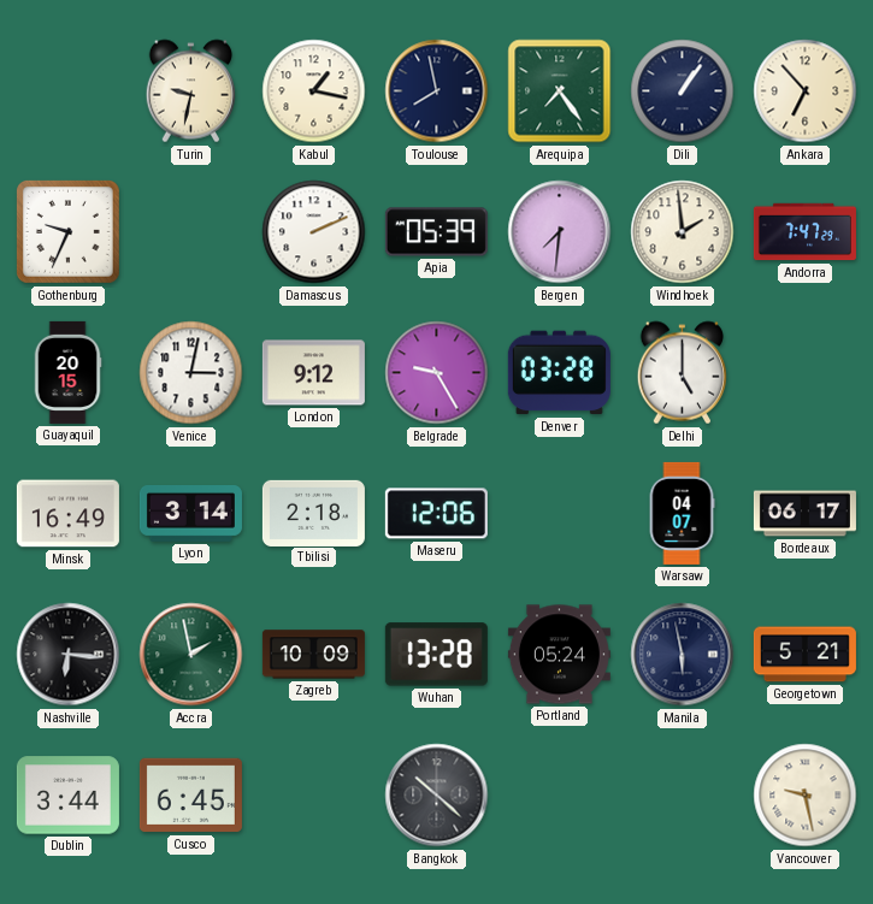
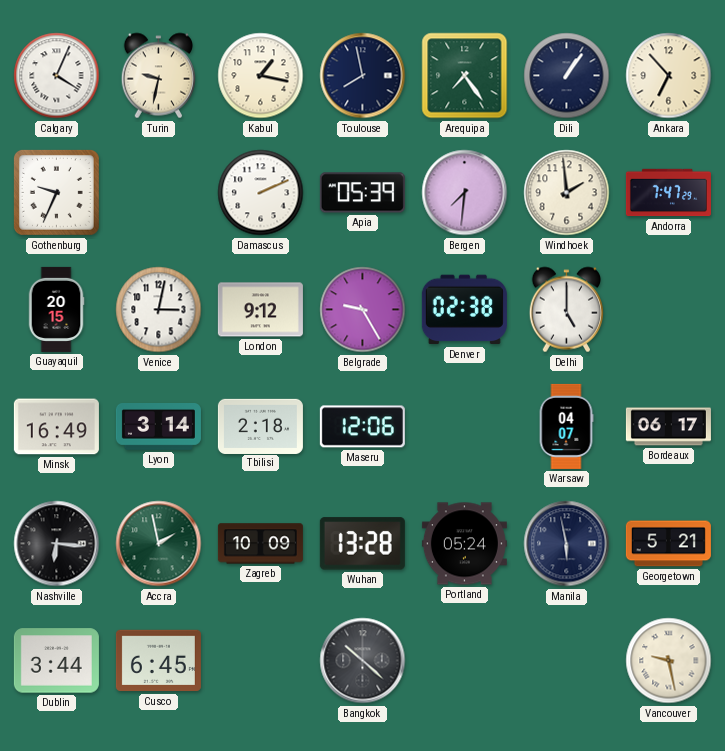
Calgary: none -> 4:04 (57, 76)
Denver: 03:28 -> 02:38 (464, 310)
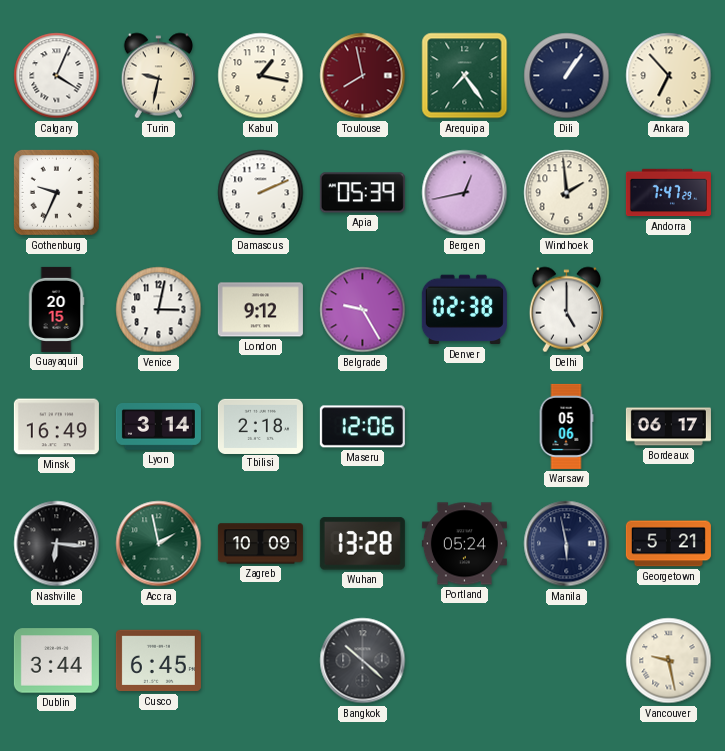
Toulouse dial: navy -> burgundy (363, 76)
Bergen: 7:31 -> 12:43 (465, 193)
Warsaw: 04:07 -> 05:06 (566, 426)
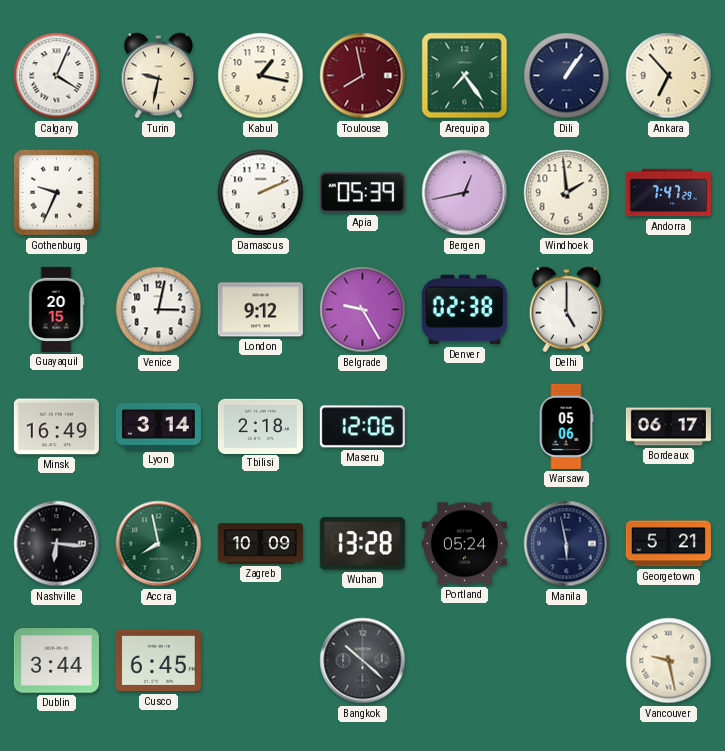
Accra: 1:58 -> 7:58 (159, 544)
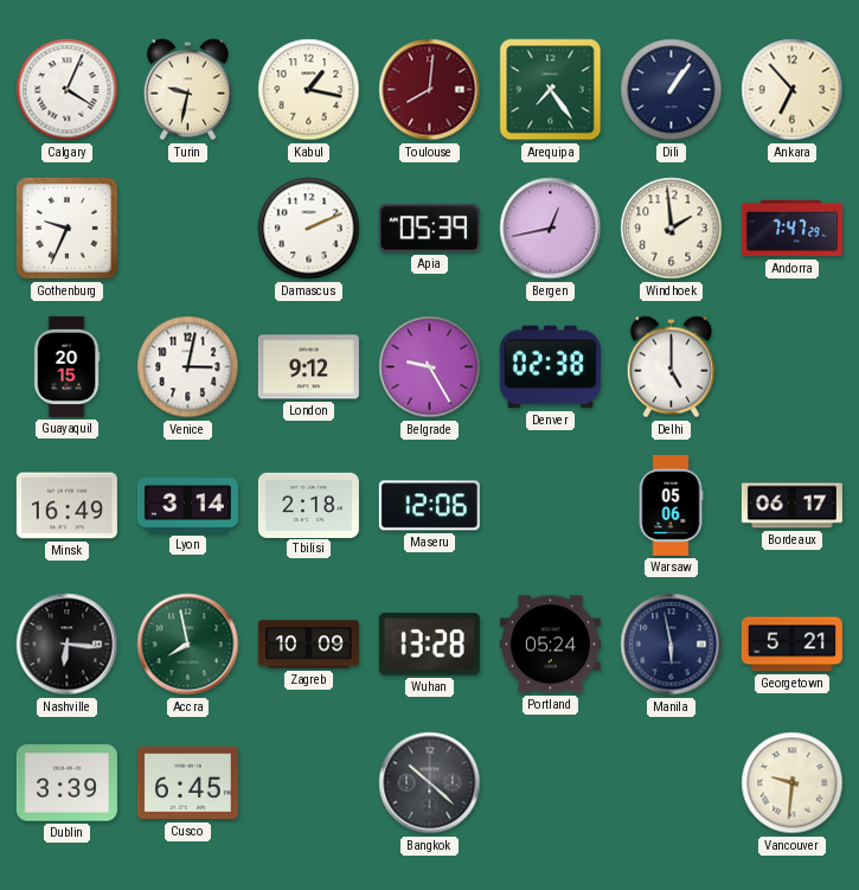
Toulouse: 7:58 -> 8:01 (430, 90)
Dublin: 3:44 -> 3:39 (66, 783)
Vancouver: 9:28 -> 9:31 (793, 783)
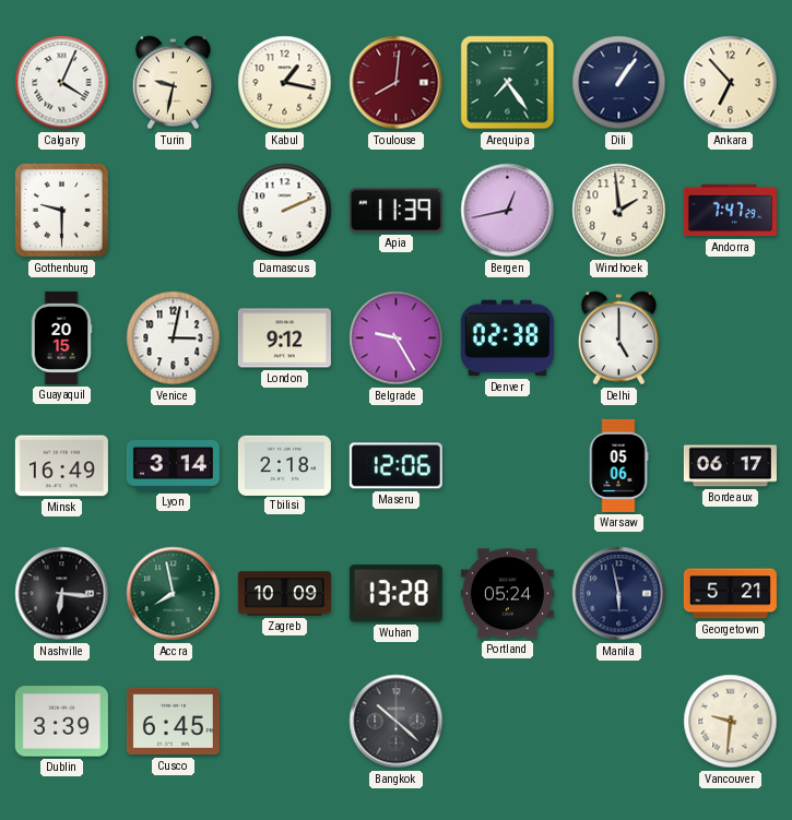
Gothenburg: 9:34 -> 9:30 (61, 210)
Apia: 05:39 -> 11:39 (395, 211)
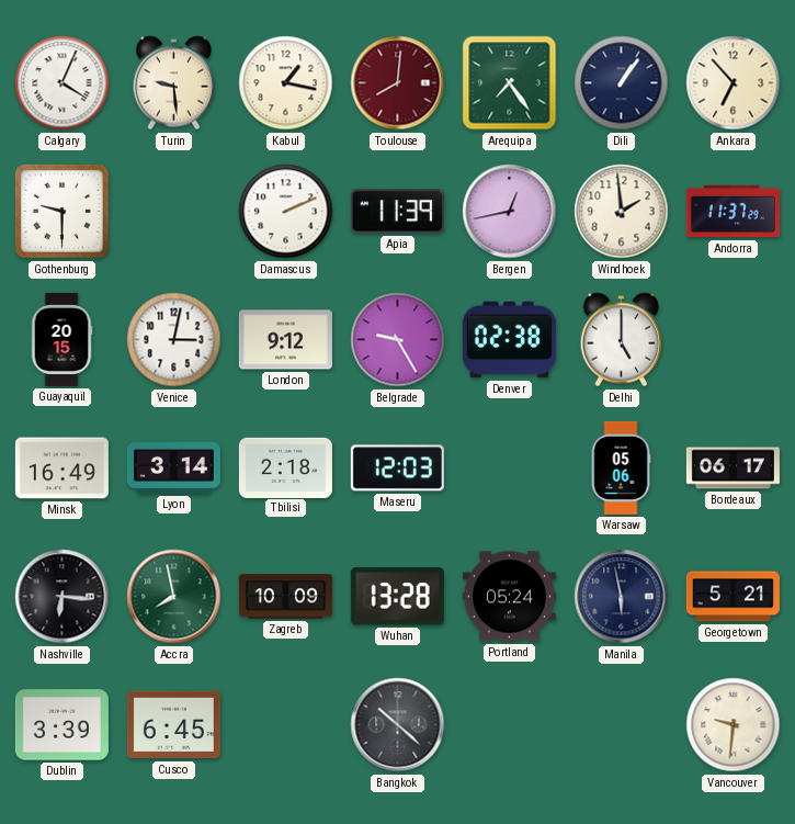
Turin: 9:32 -> 9:29 (173, 83)
Andorra: 7:47 -> 11:37 (732, 212)
Maseru: 12:06 -> 12:03 (397, 469)
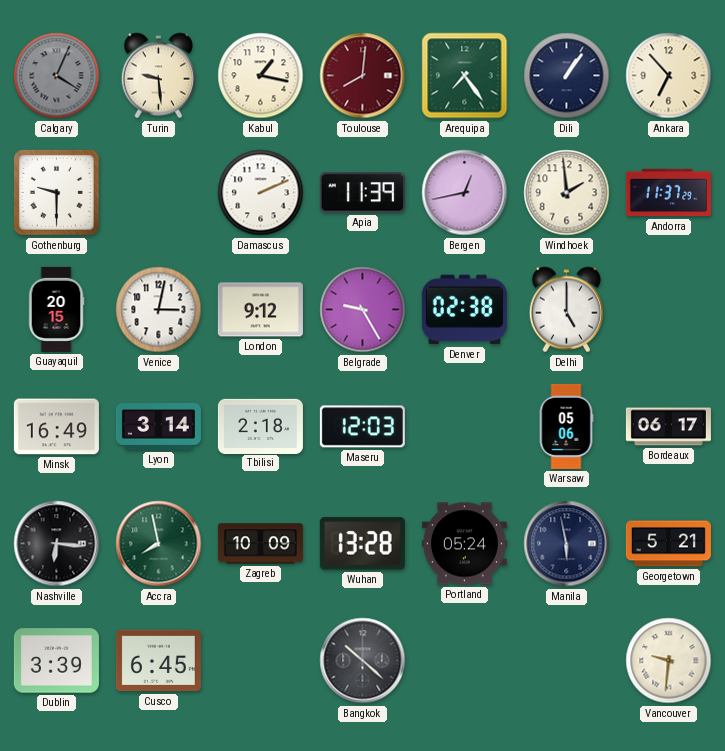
Calgary dial: white -> grey (57, 76)
